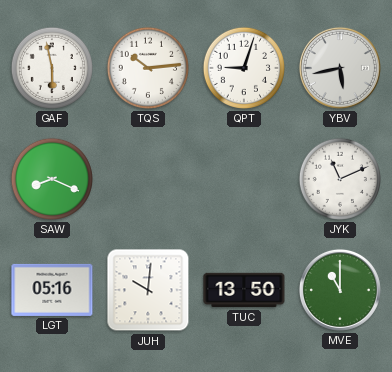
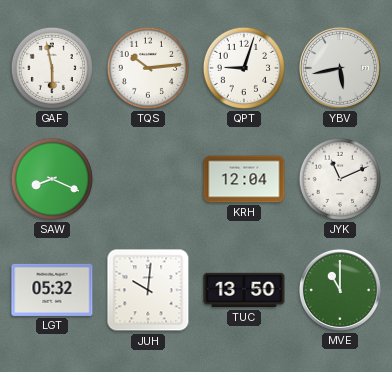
KRH: none -> 12:04 (244, 179)
LGT: 05:16 -> 05:32 (52, 290)
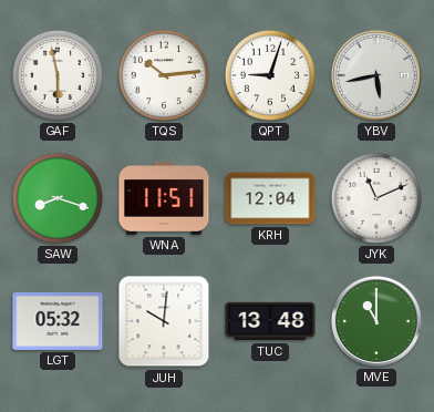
SAW: 8:19 -> 8:18 (58, 198)
WNA: none -> 11:51 (164, 198)
TUC: 13:50 -> 13:48 (270, 321)
